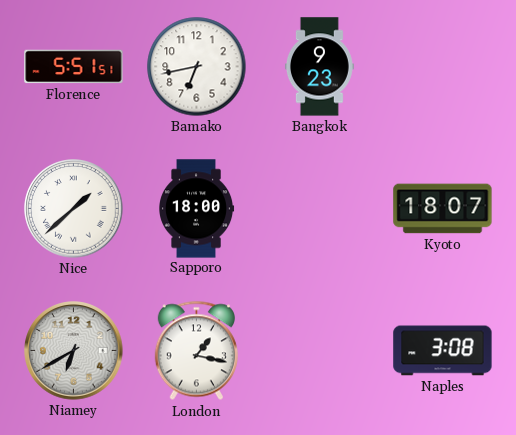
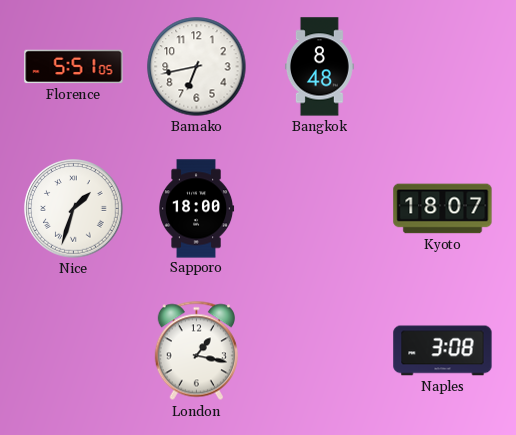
Florence: 5:51:51 -> 5:51:05 (74, 67)
Bangkok: 9:23 -> 8:48 (319, 67)
Nice: 1:38 -> 1:33 (74, 209)
Niamey: 6:40 -> none (74, 351)
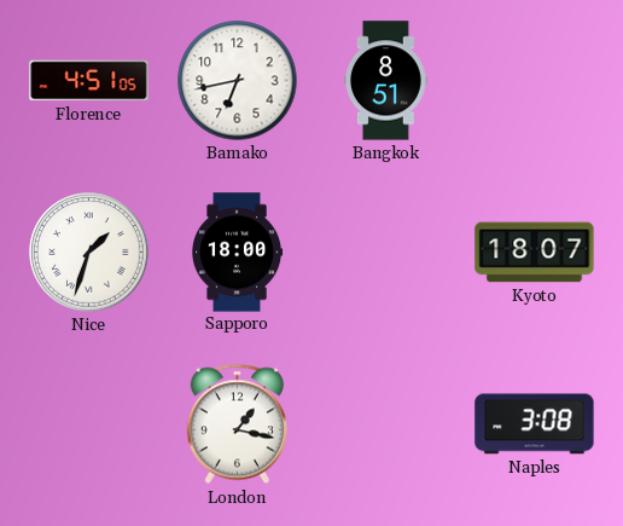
Florence: 5:51 -> 4:51 (89, 81)
Bangkok: 8:48 -> 8:51 (385, 81)
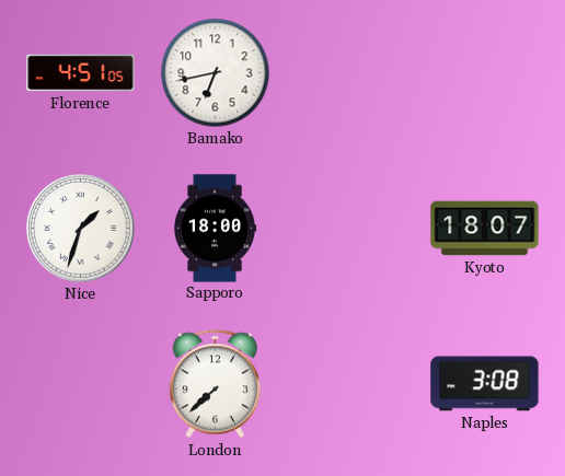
Bangkok: 8:51 -> none (385, 81)
London: 1:17 -> 7:38 (215, 384)
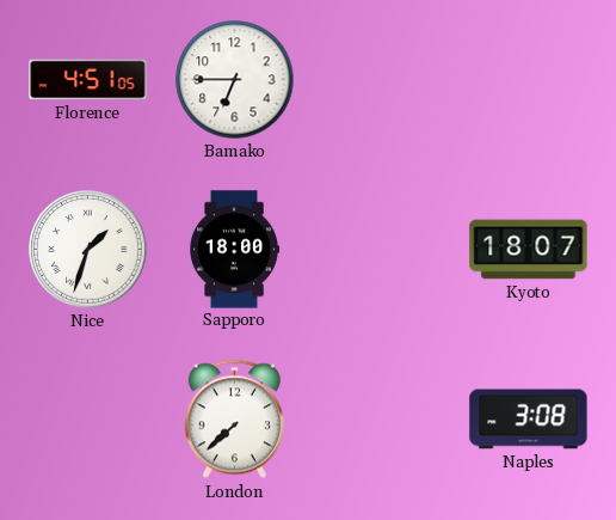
Bamako: 6:43 -> 6:45 (235, 80)
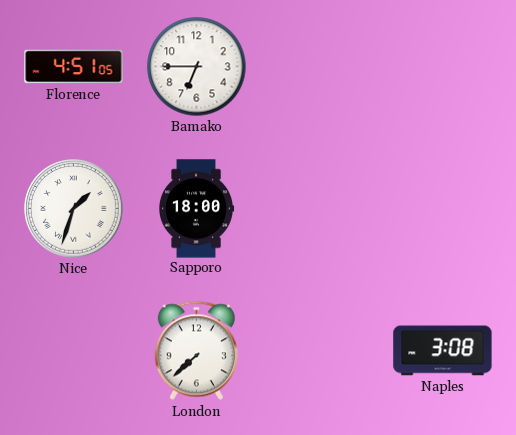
Kyoto: 18:07 -> none (529, 250)
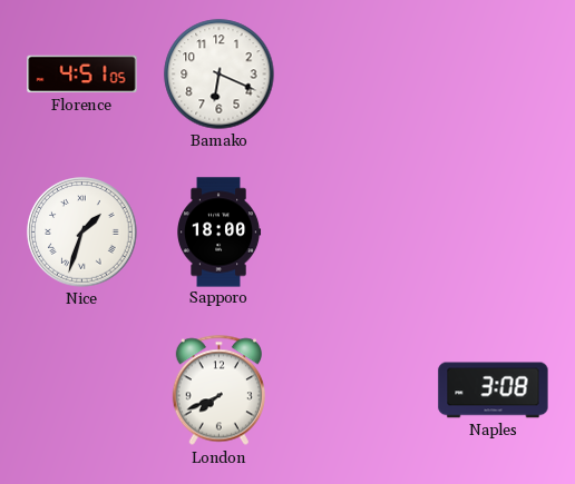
Bamako: 6:45 -> 6:19 (220, 75)
London: 7:38 -> 7:41 (218, 391)
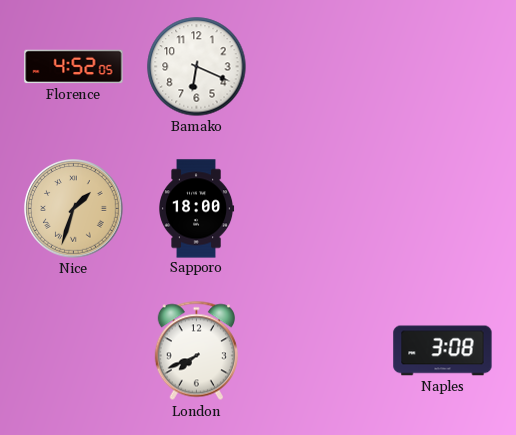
Florence: 4:51 -> 4:52 (74, 67)
Nice dial: white -> champagne (74, 209)
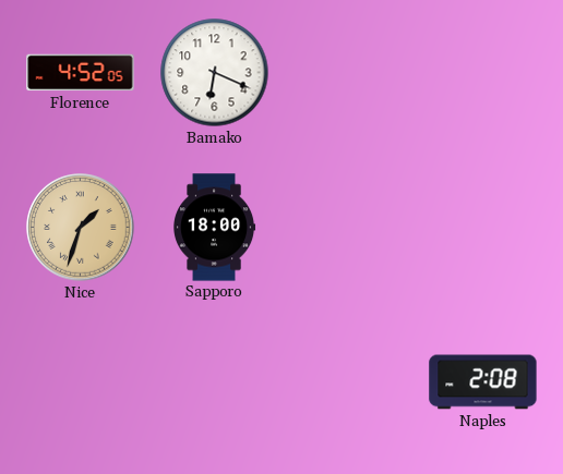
London: 7:41 -> none (196, 351)
Naples: 3:08 -> 2:08 (483, 382)
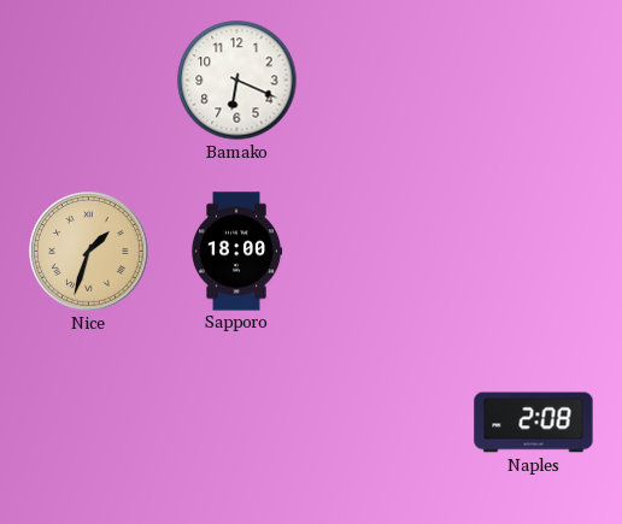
Florence: 4:52 -> none (81, 73)
